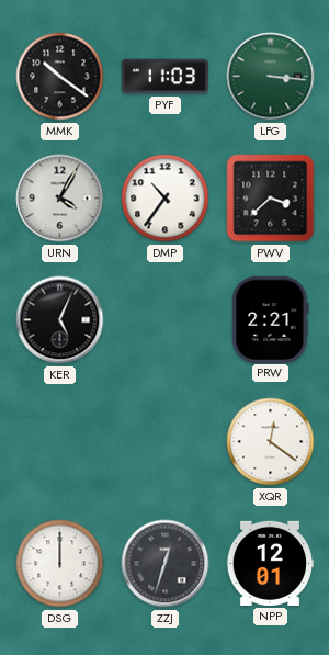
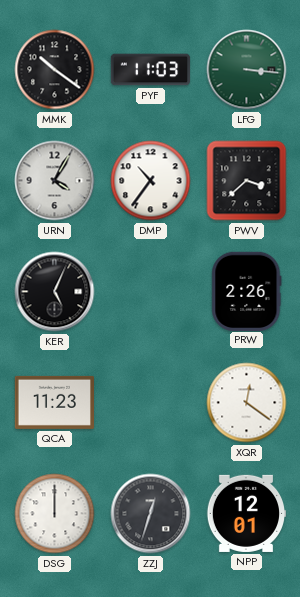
PRW: 2:21 -> 2:26 (247, 291)
QCA: none -> 11:23 (54, 402)
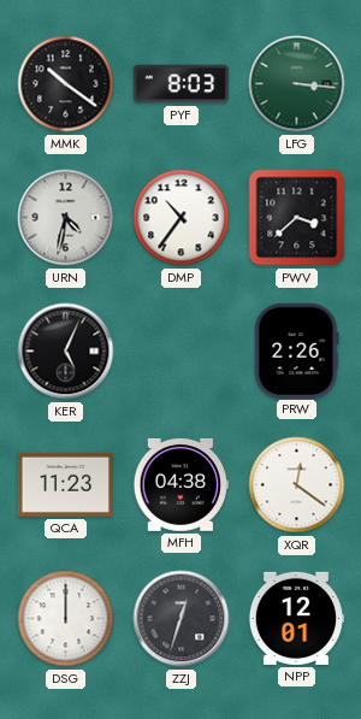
PYF: 11:03 -> 8:03 (182, 84)
URN: 4:05 -> 4:32 (66, 218)
MFH: none -> 04:38 (180, 484)
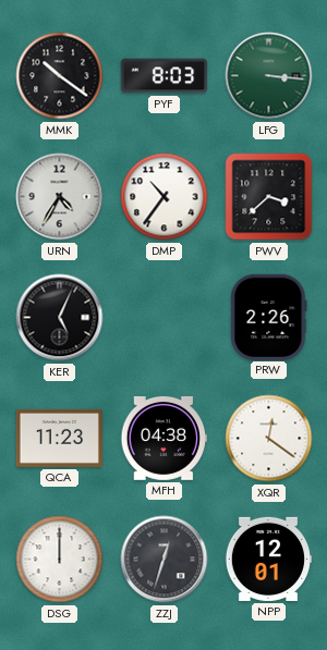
URN: 4:32 -> 4:35 (60, 197)
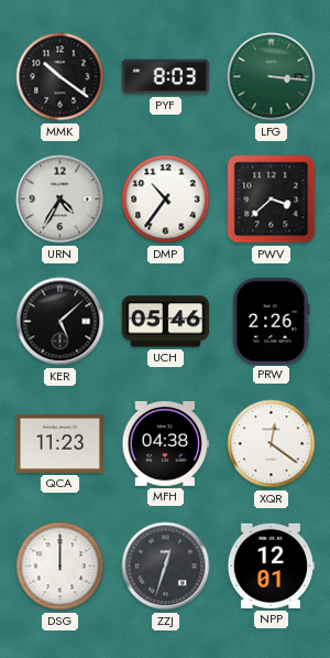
KER: 5:04 -> 5:08 (61, 322)
UCH: none -> 05:46 (166, 322)
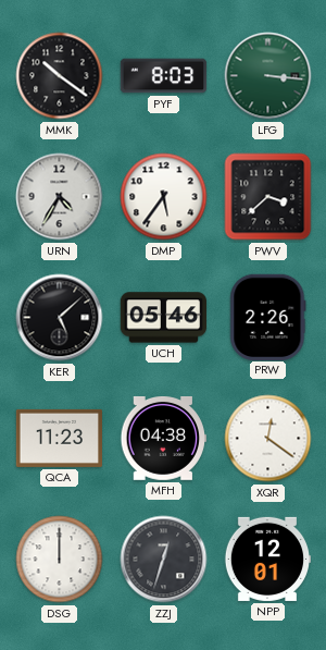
DMP: 10:36 -> 5:36 (164, 197)
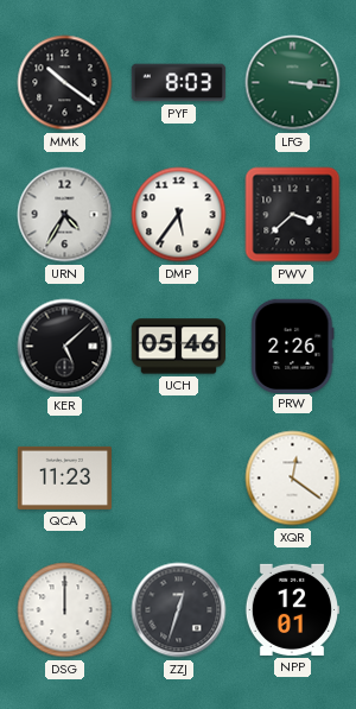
MFH: 04:38 -> none (163, 438)
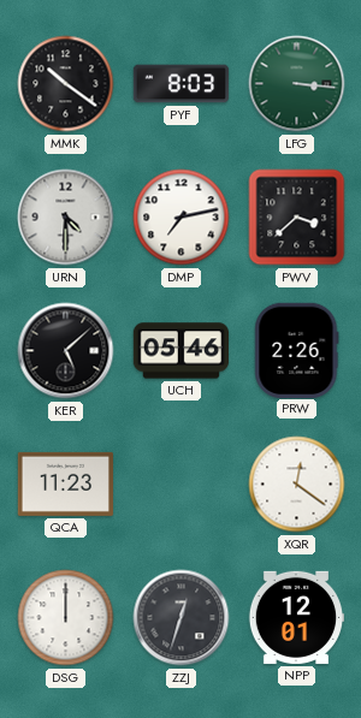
URN: 4:35 -> 4:30 (66, 218)
DMP: 5:36 -> 7:13 (182, 218)
